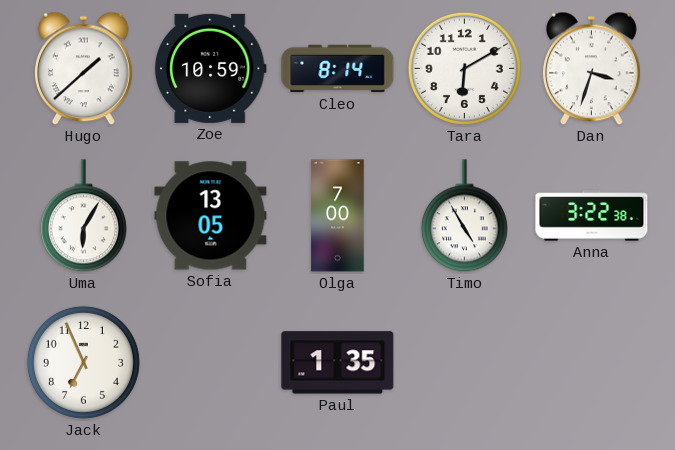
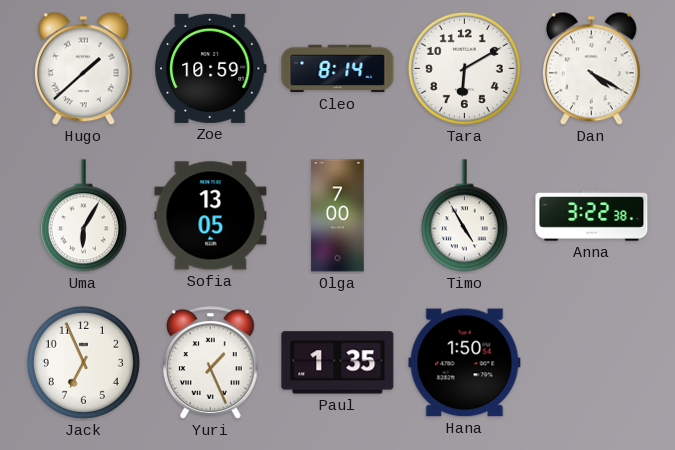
Dan: 3:33 -> 4:20 (591, 69)
Yuri: none -> 1:26 (210, 363)
Hana: none -> 1:50 (465, 363)
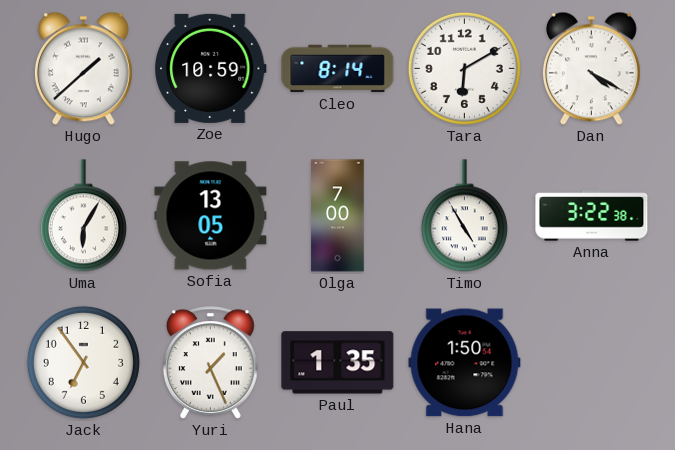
Jack: 6:56 -> 6:54 (83, 362)
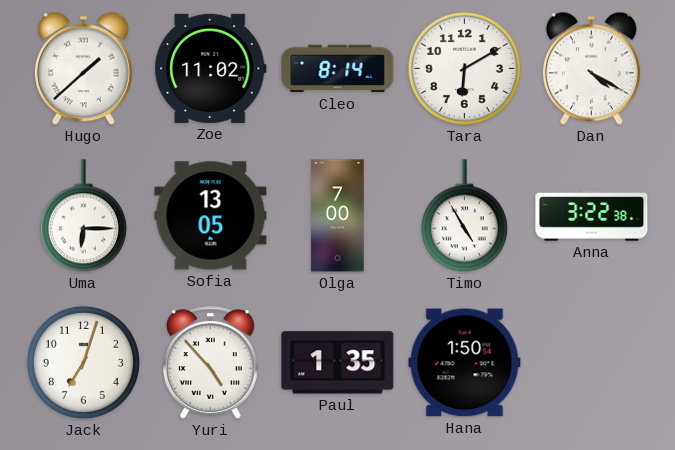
Zoe: 10:59 -> 11:02 (211, 68)
Uma: 6:05 -> 6:15 (83, 216)
Jack: 6:54 -> 7:03 (83, 362)
Yuri: 1:26 -> 4:53 (210, 363)
